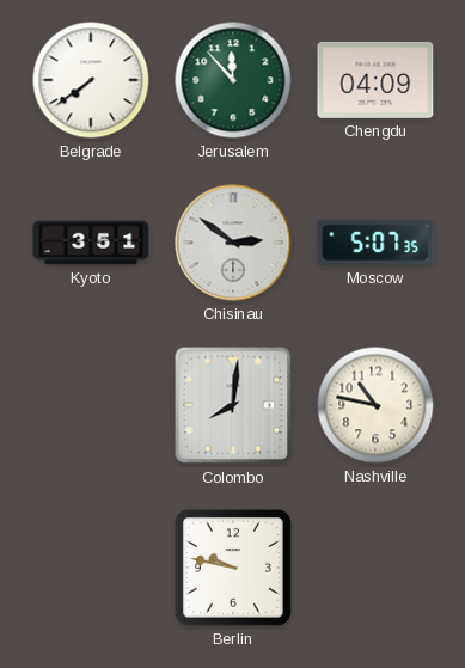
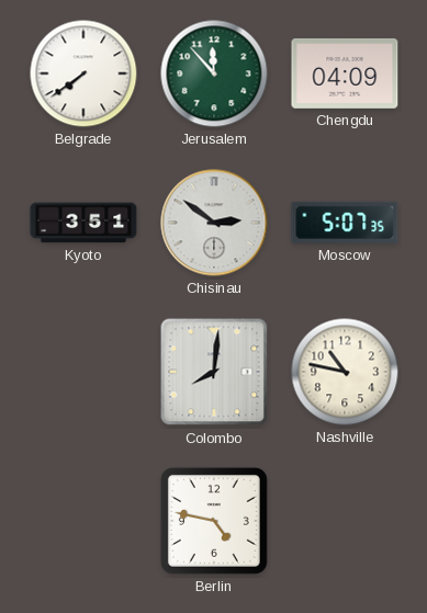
Berlin: 9:47 -> 4:47 (214, 521)
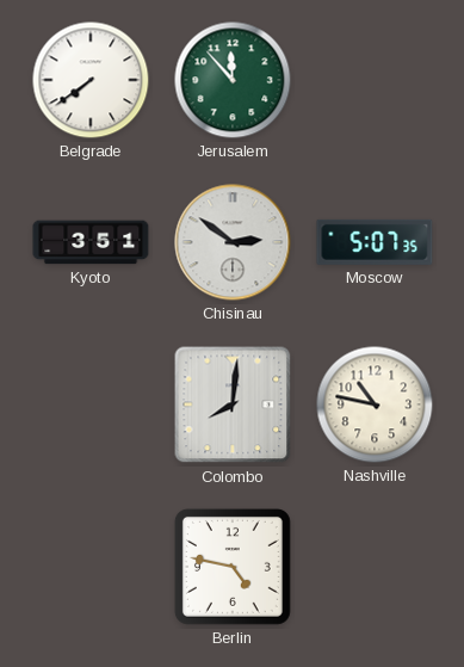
Chengdu: 04:09 -> none (345, 73)
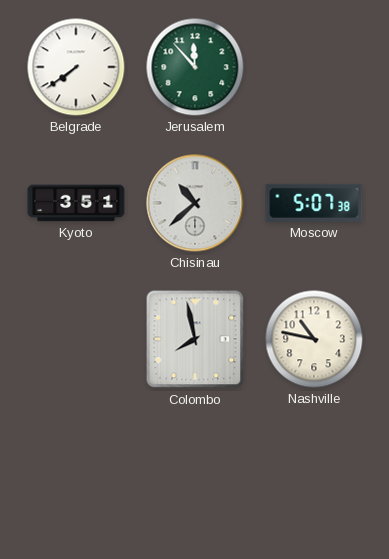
Chisinau: 2:51 -> 10:38 (195, 203)
Moscow: 5:07:35 -> 5:07:38 (314, 203)
Colombo: 8:01 -> 7:58 (195, 339)
Berlin: 4:47 -> none (233, 567)
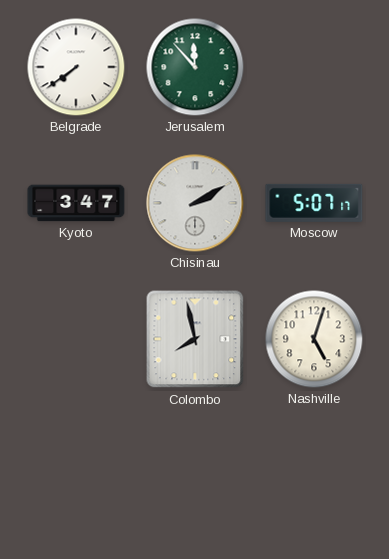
Kyoto: 3:51 -> 3:47 (76, 203)
Chisinau: 10:38 -> 2:10 (195, 203)
Moscow: 5:07:38 -> 5:07:17 (314, 203)
Nashville: 10:47 -> 5:03 (314, 339)
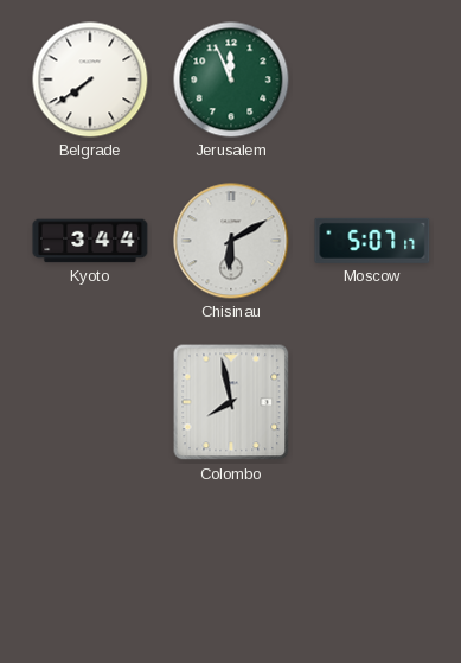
Jerusalem: 11:53 -> 11:56 (231, 79)
Kyoto: 3:47 -> 3:44 (90, 241)
Chisinau: 2:10 -> 6:10 (231, 241)
Nashville: 5:03 -> none (314, 339)
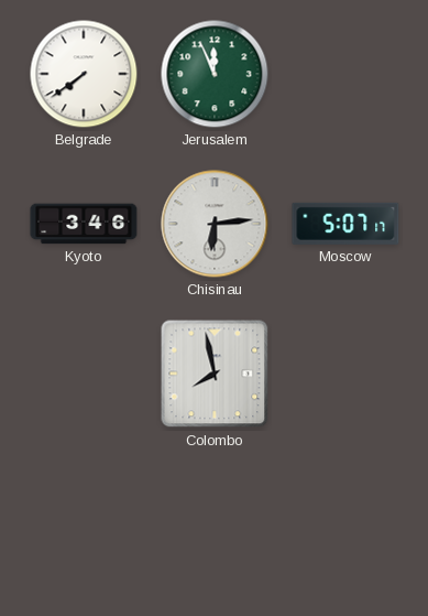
Kyoto: 3:44 -> 3:46 (84, 224)
Chisinau: 6:10 -> 6:14 (215, 224)
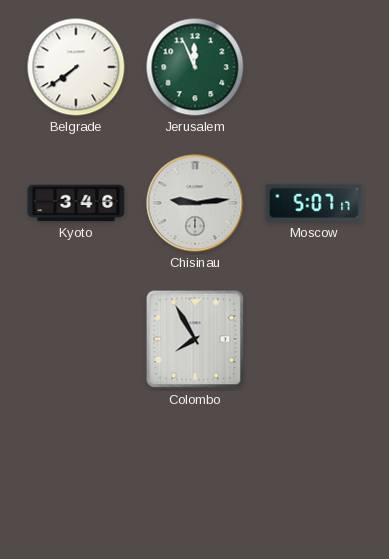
Chisinau: 6:14 -> 9:14 (195, 203)
Colombo: 7:58 -> 7:55 (195, 339)
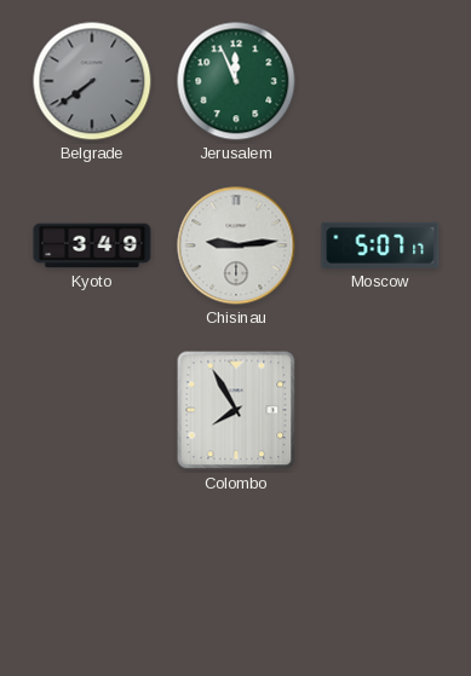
Belgrade dial: white -> grey (92, 81)
Kyoto: 3:46 -> 3:49 (92, 245)
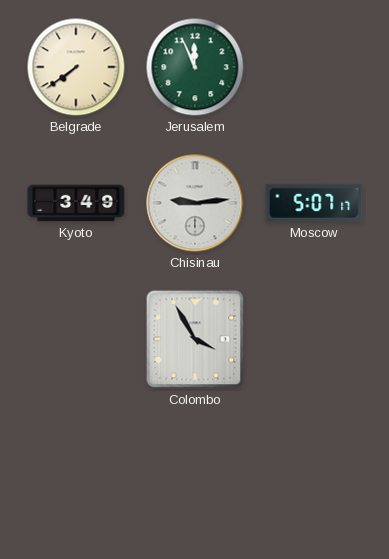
Belgrade dial: grey -> cream (76, 67)
Colombo: 7:55 -> 3:55 (195, 339)
